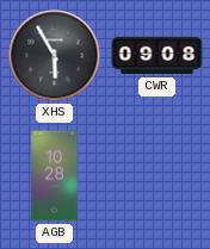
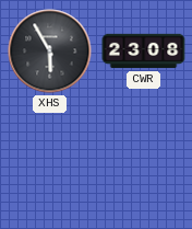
CWR: 09:08 -> 23:08 (144, 51)
AGB: 10:28 -> none (55, 176)
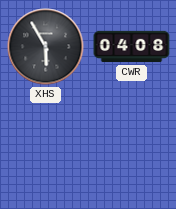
CWR: 23:08 -> 04:08 (132, 47)
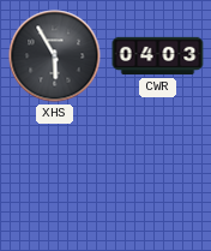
CWR: 04:08 -> 04:03 (158, 56)
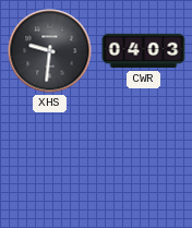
XHS: 5:55 -> 9:31 (50, 51)
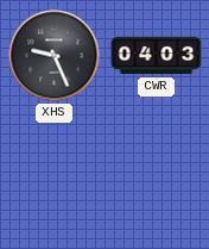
XHS: 9:31 -> 9:26 (55, 56)
